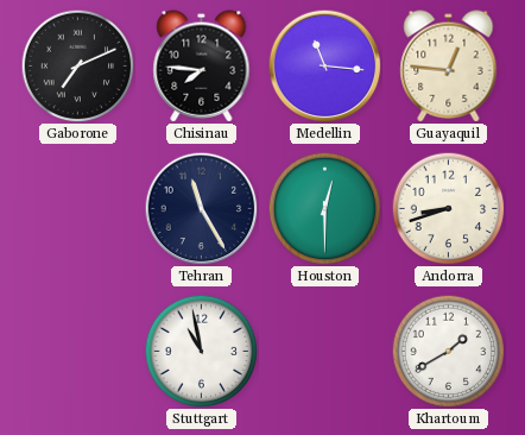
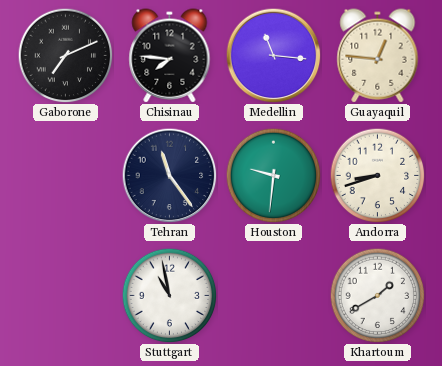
Tehran: 11:25 -> 11:24 (169, 175)
Houston: 12:30 -> 9:31 (273, 175)
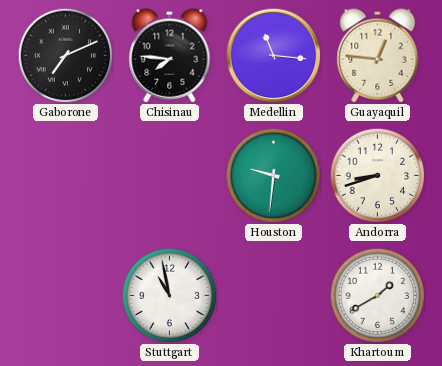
Tehran: 11:24 -> none (169, 175)
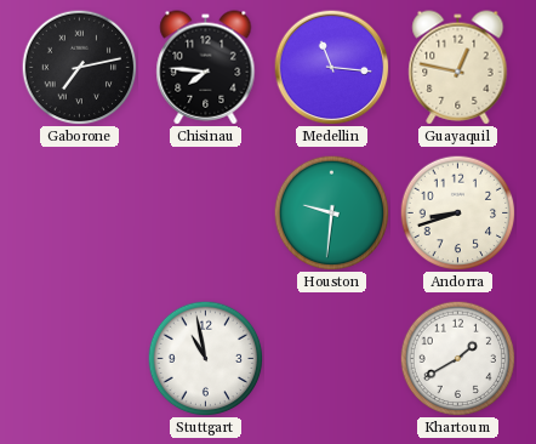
Gaborone: 7:11 -> 7:13 (79, 67)
Guayaquil: 12:46 -> 12:47 (458, 68)
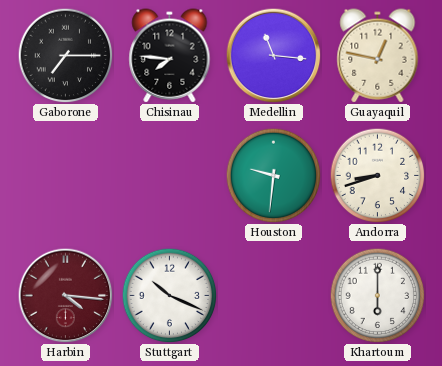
Gaborone: 7:13 -> 7:15 (65, 55)
Harbin: none -> 4:16 (65, 295)
Stuttgart: 10:58 -> 10:19 (169, 295)
Khartoum: 1:40 -> 6:00 (377, 295)
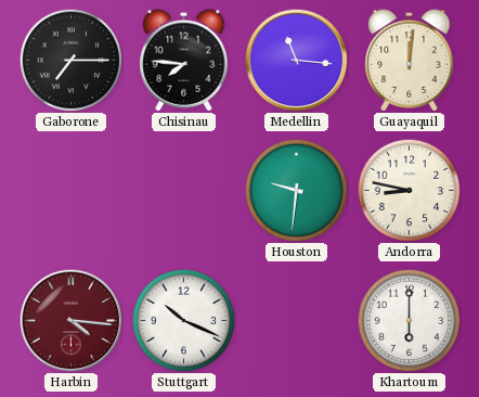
Guayaquil: 12:47 -> 12:01 (410, 61)
Andorra: 8:42 -> 8:47 (409, 190)
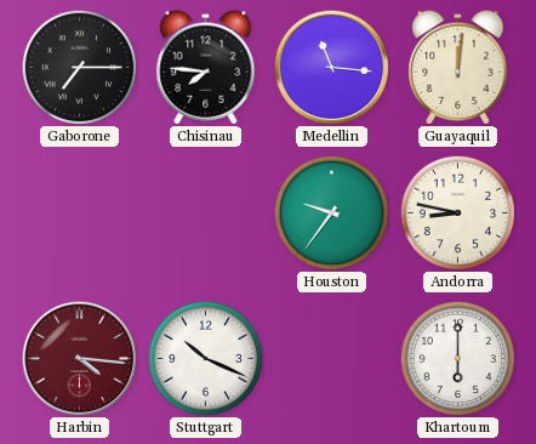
Houston: 9:31 -> 9:36 (331, 212)
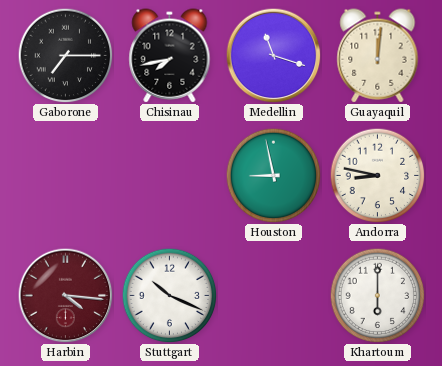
Chisinau: 7:46 -> 7:43 (170, 56)
Medellin: 11:16 -> 11:18 (273, 55)
Houston: 9:36 -> 8:58 (273, 175)
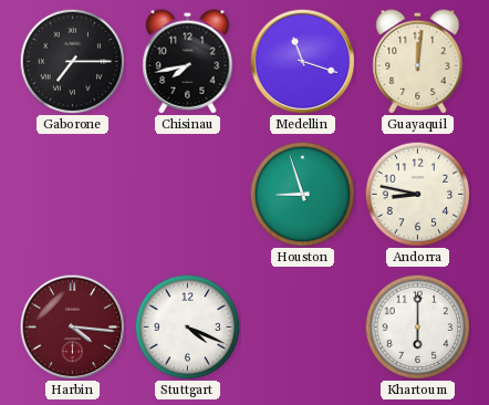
Houston: 8:58 -> 8:57 (302, 194)
Stuttgart: 10:19 -> 4:19 (187, 326)
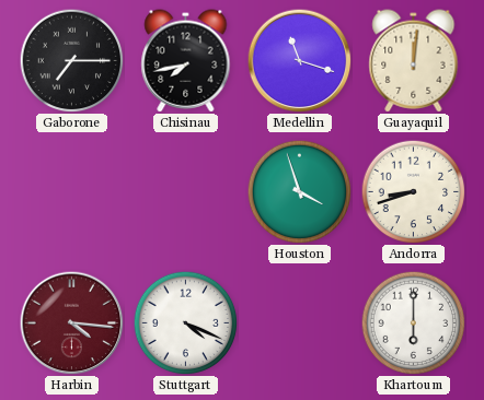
Houston: 8:57 -> 3:57 (299, 191)
Andorra: 8:47 -> 8:42 (413, 191)
